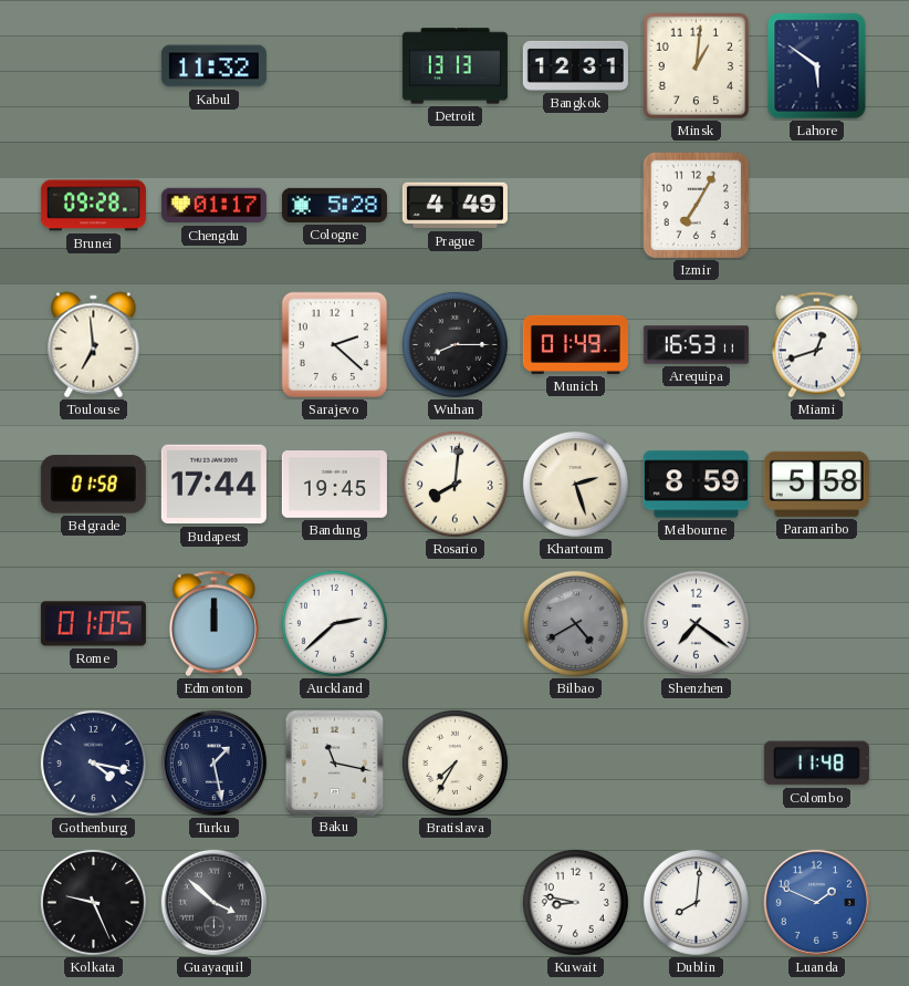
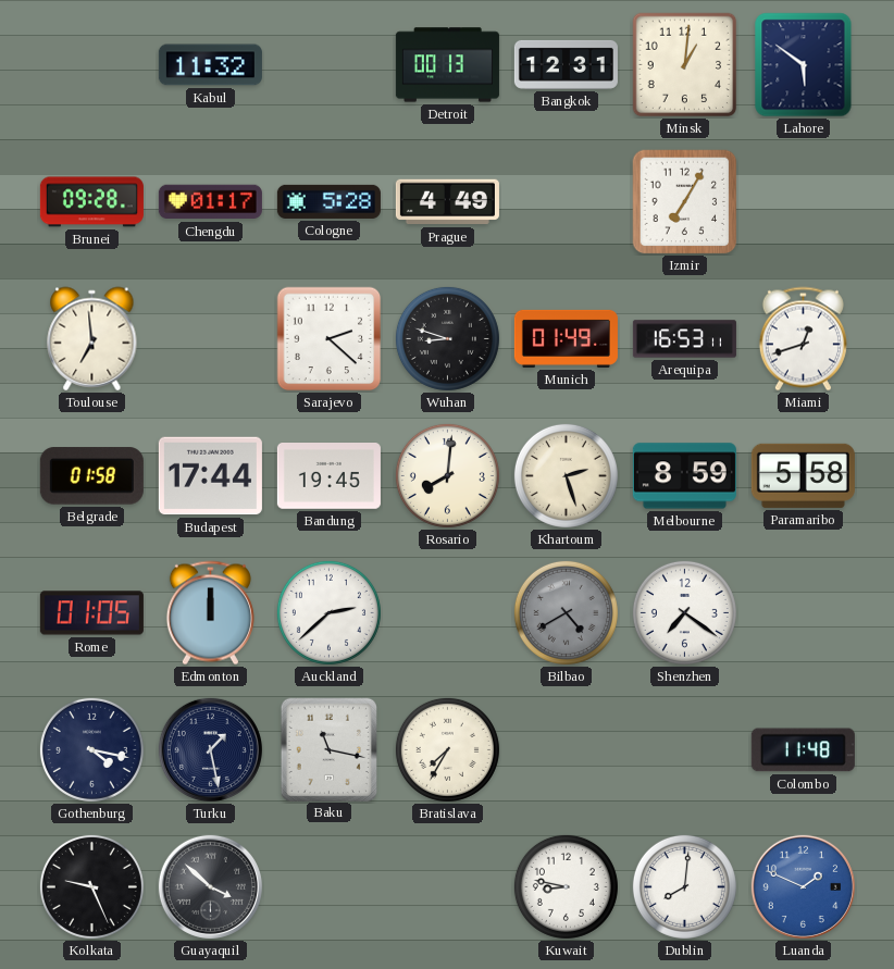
Detroit: 13:13 -> 00:13 (447, 65)
Wuhan: 8:15 -> 8:48 (447, 338)
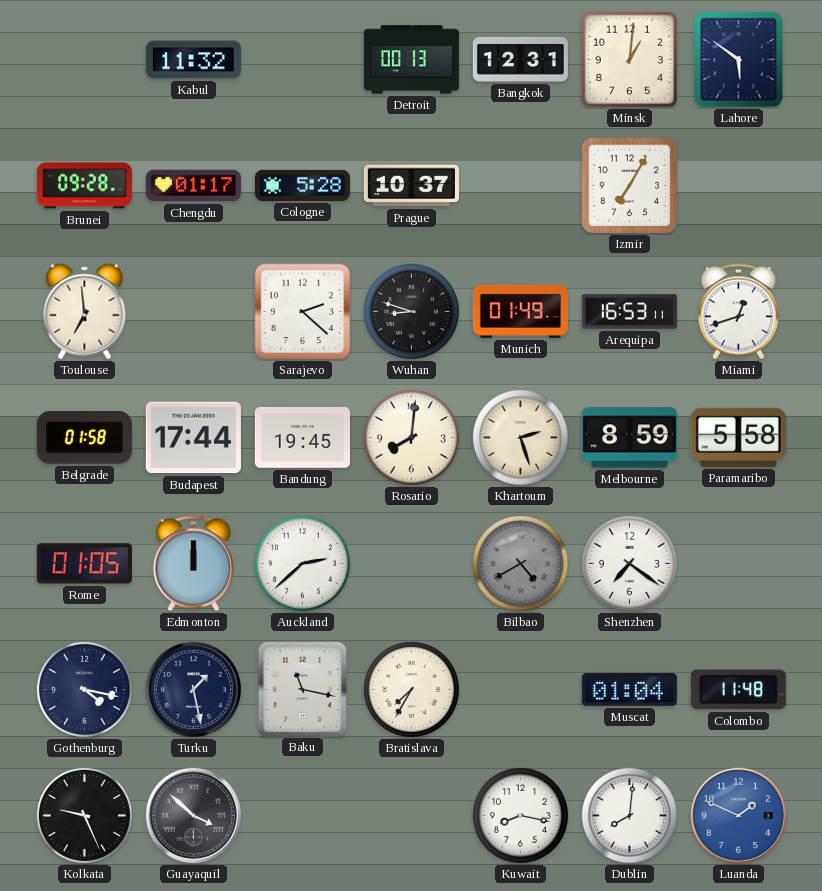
Prague: 4:49 -> 10:37 (411, 186)
Muscat: none -> 01:04 (629, 689)
Kuwait: 8:47 -> 8:17 (520, 815)
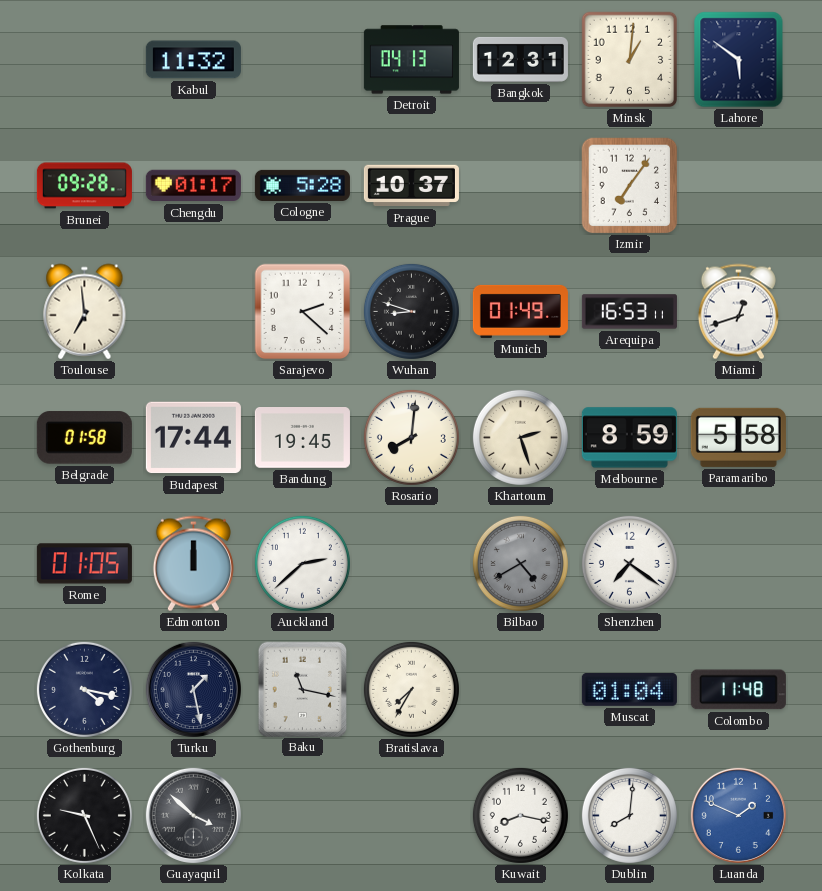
Detroit: 00:13 -> 04:13 (411, 60)
Izmir: 7:05 -> 7:06 (630, 186)
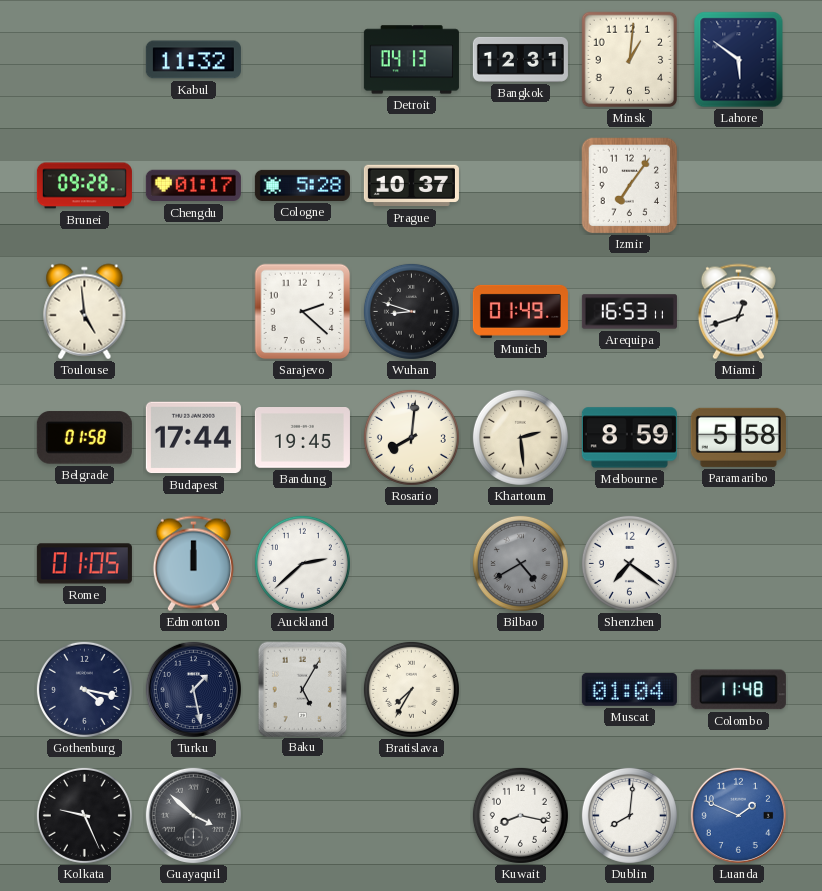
Toulouse: 6:59 -> 4:59 (85, 312)
Khartoum: 2:27 -> 2:29 (520, 437)
Baku: 11:17 -> 5:05 (302, 689)
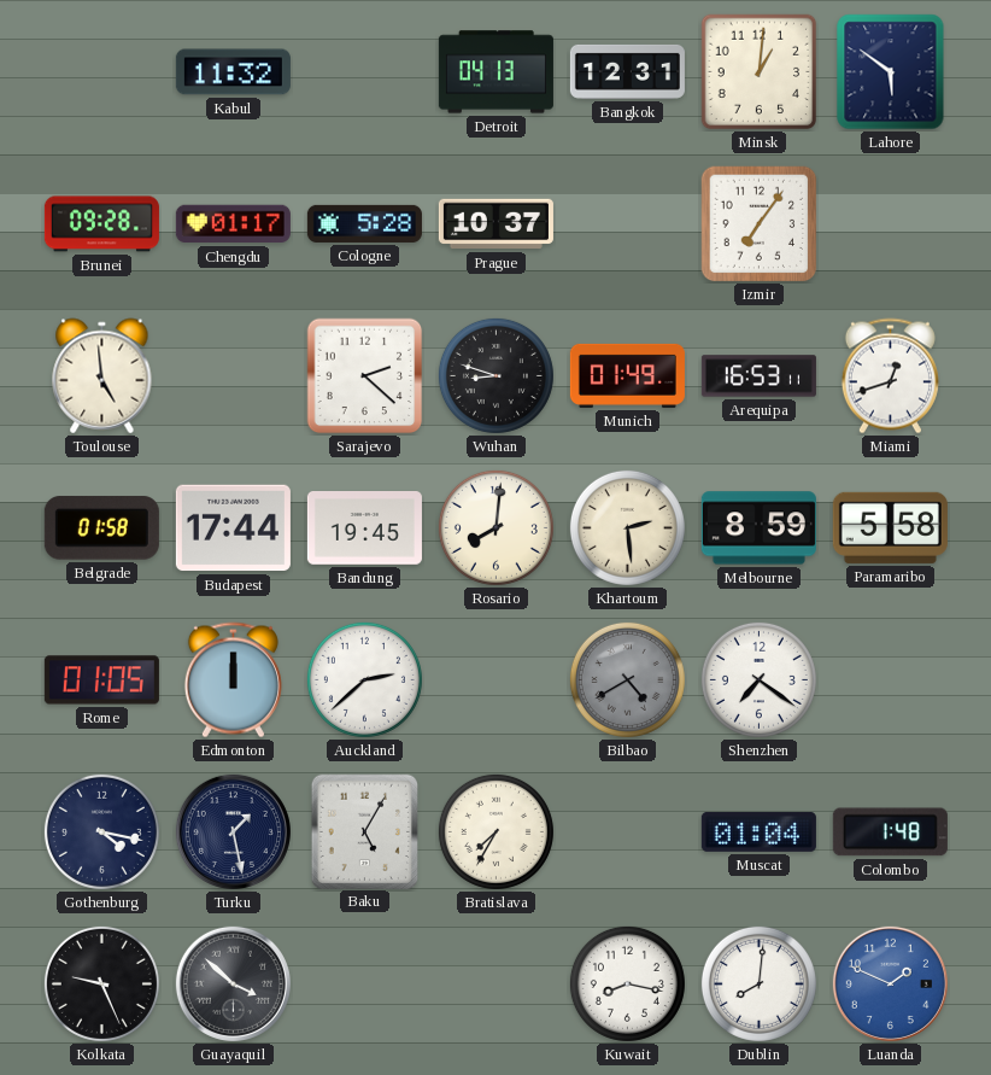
Colombo: 11:48 -> 1:48 (890, 832)
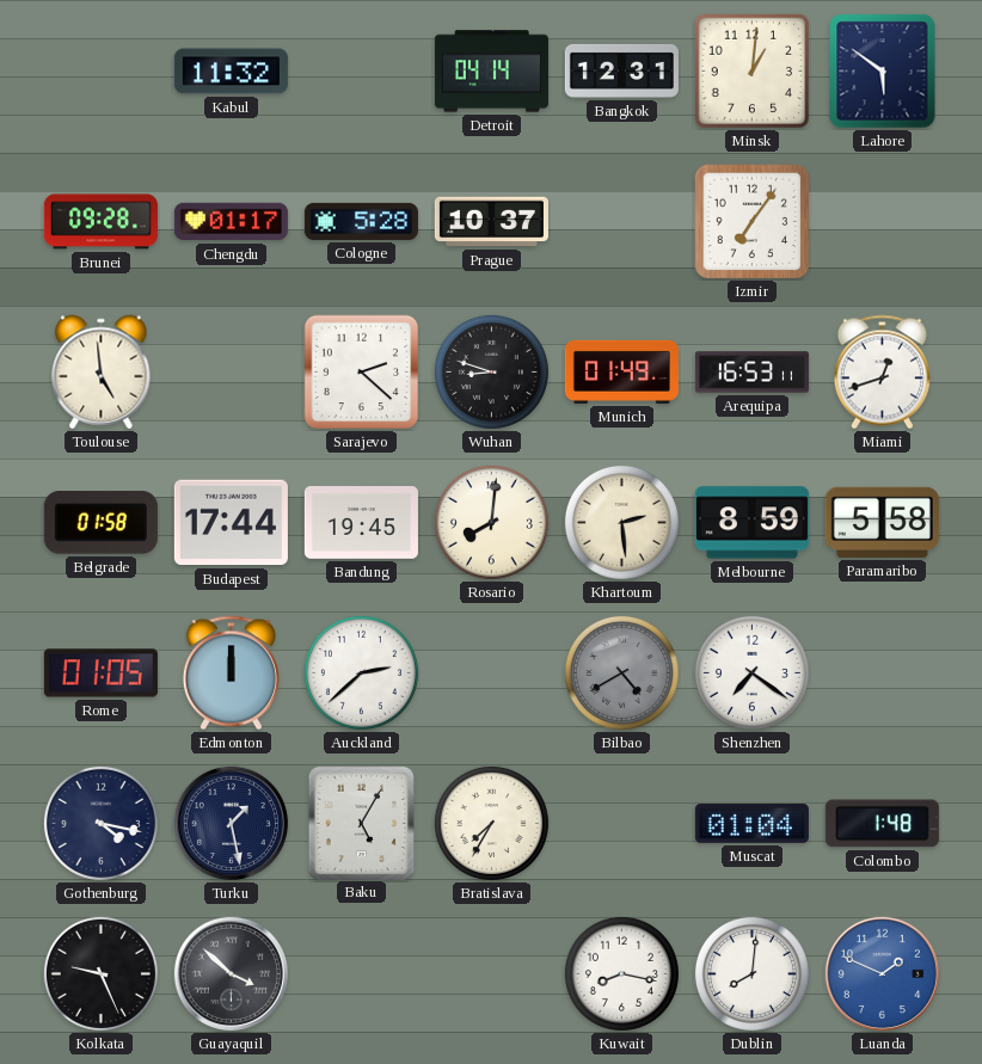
Detroit: 04:13 -> 04:14 (491, 72)
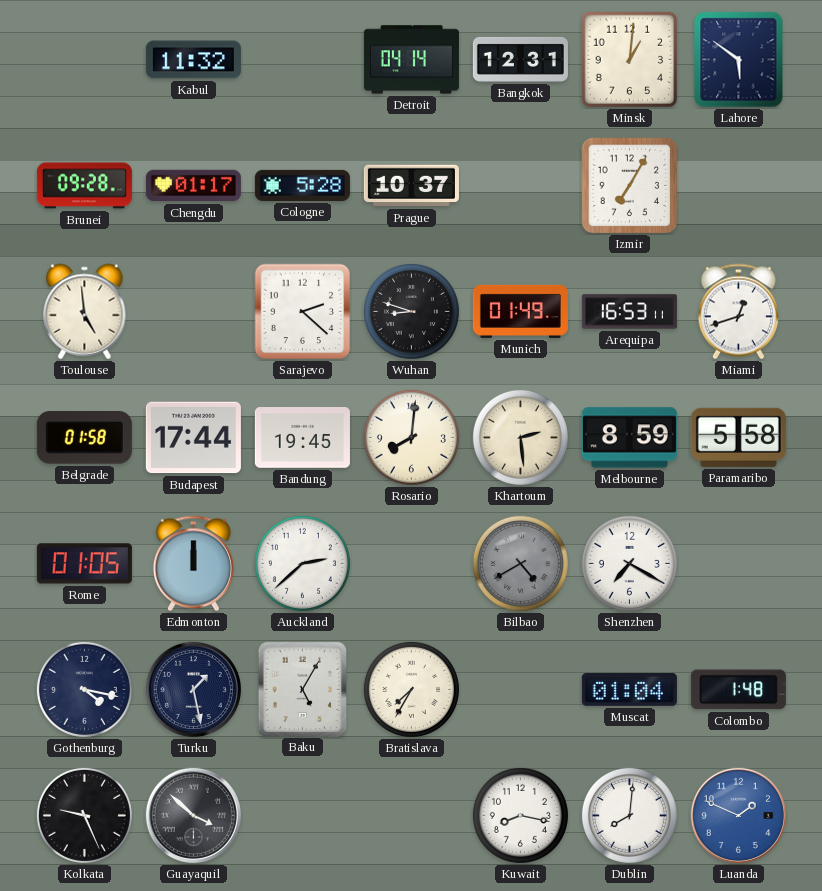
Izmir: 7:06 -> 7:05 (630, 186)
Shenzhen: 7:21 -> 7:20 (629, 563)
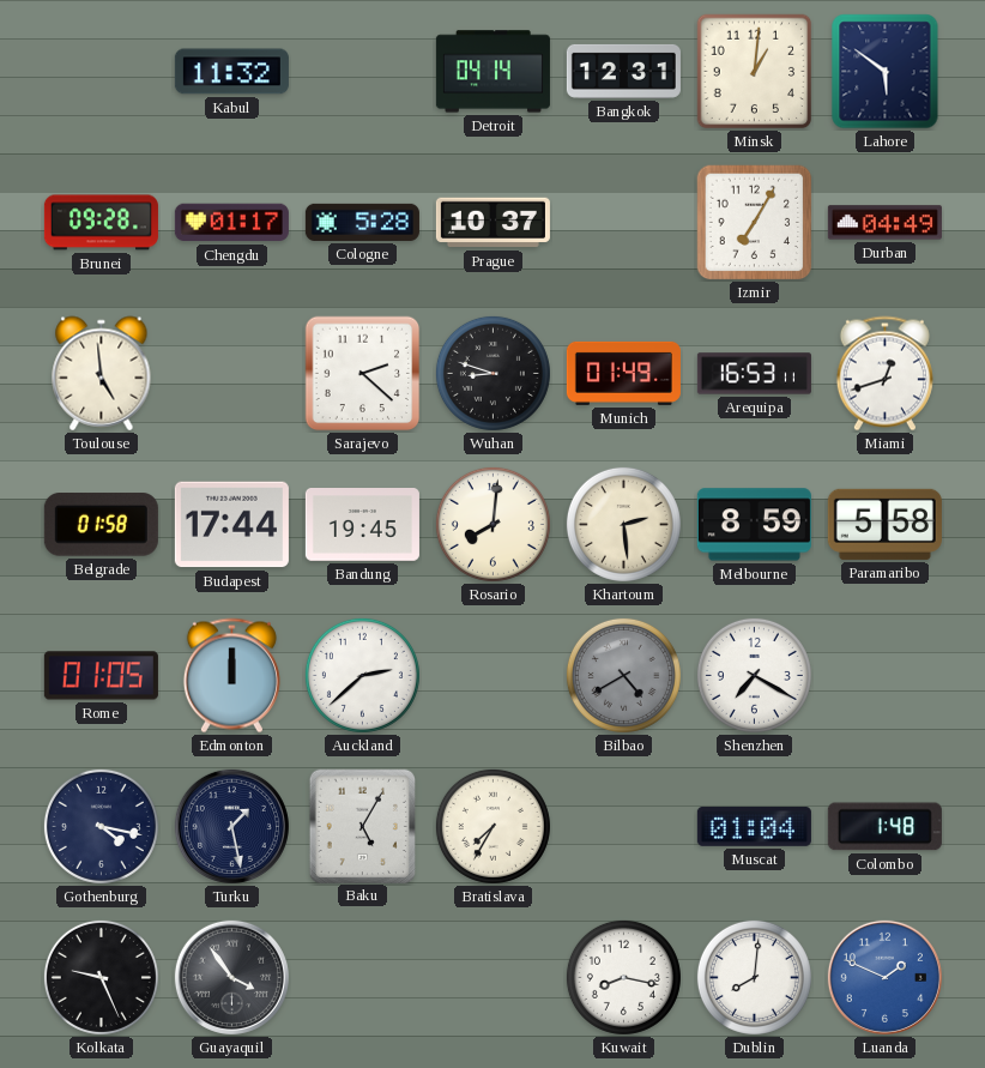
Durban: none -> 04:49 (884, 223)
Guayaquil: 3:52 -> 3:54 (231, 977)
